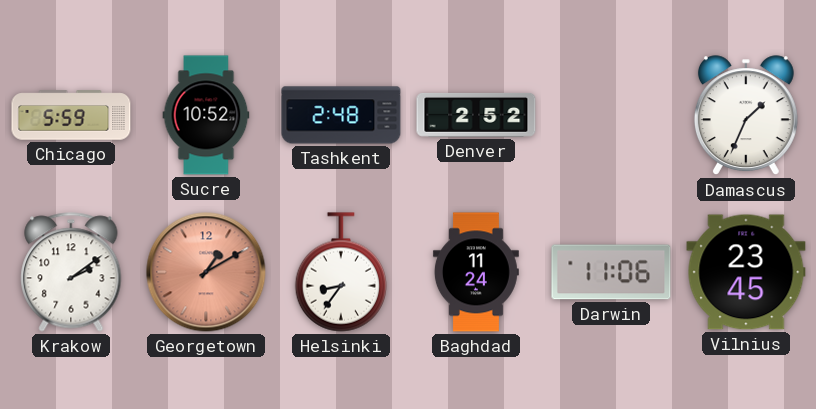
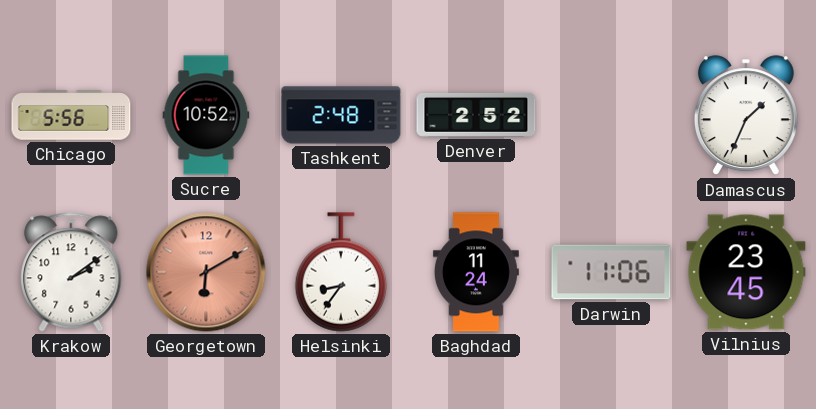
Chicago: 5:59 -> 5:56 (71, 115)
Georgetown: 1:10 -> 6:10 (206, 272)
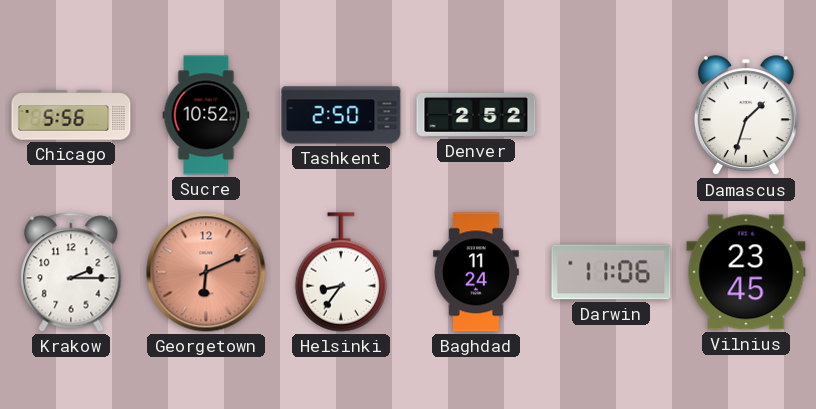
Tashkent: 2:48 -> 2:50 (341, 115)
Damascus: 1:34 -> 1:33 (746, 116)
Krakow: 2:09 -> 2:15 (71, 272)
Georgetown: 6:10 -> 6:11 (206, 272)
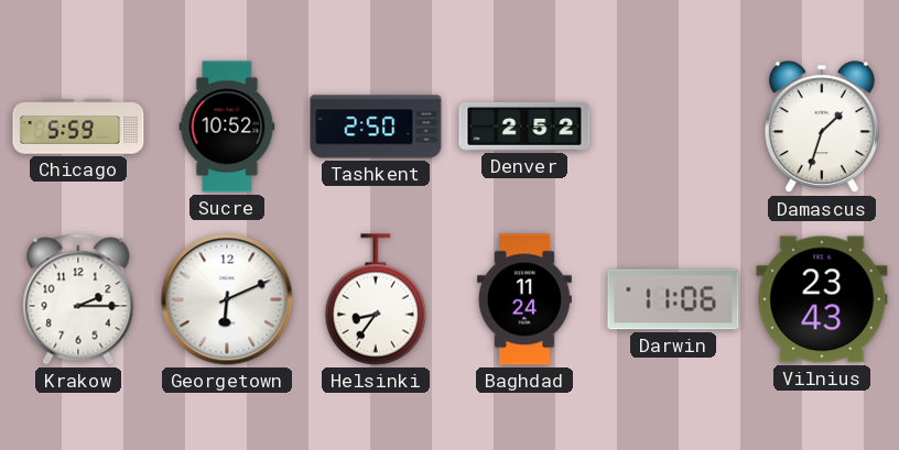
Chicago: 5:56 -> 5:59 (78, 127)
Georgetown dial: salmon -> white (227, 299)
Vilnius: 23:45 -> 23:43 (822, 299)
